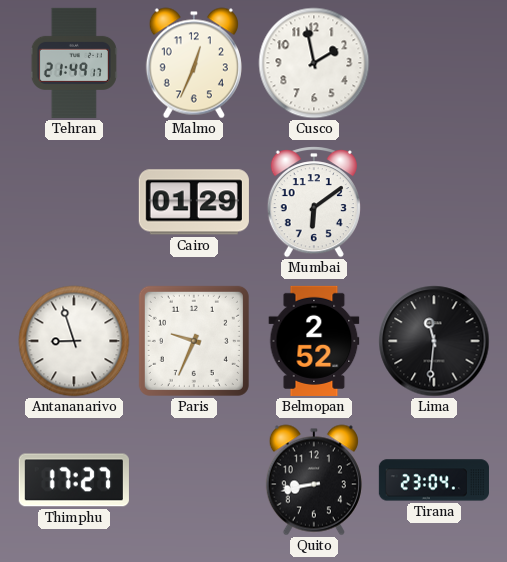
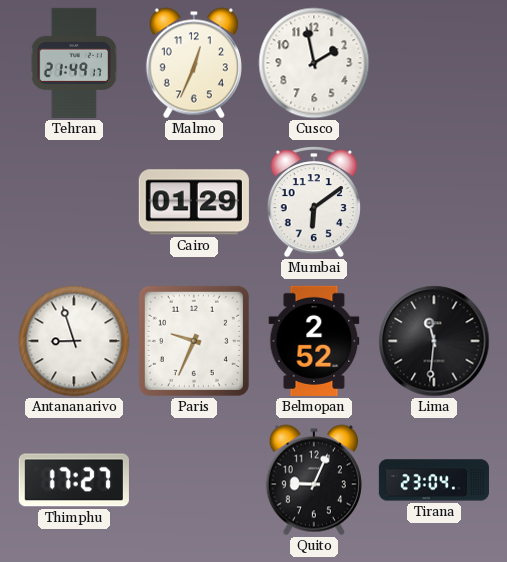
Quito: 8:43 -> 9:04 (314, 480)
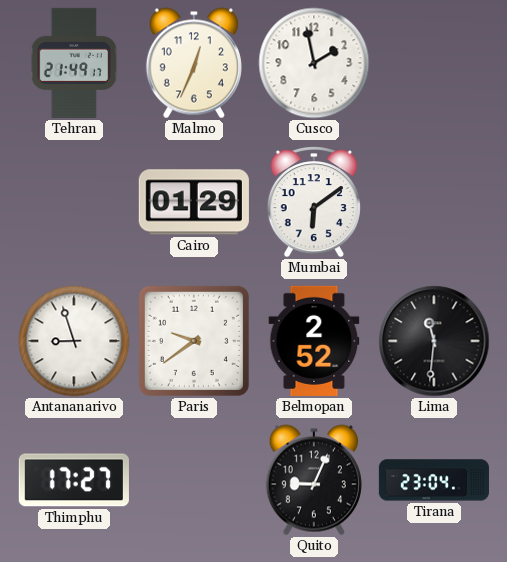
Paris: 9:34 -> 9:39 (194, 341)
